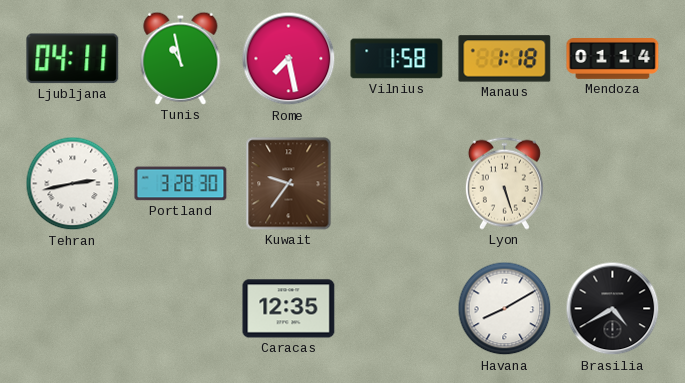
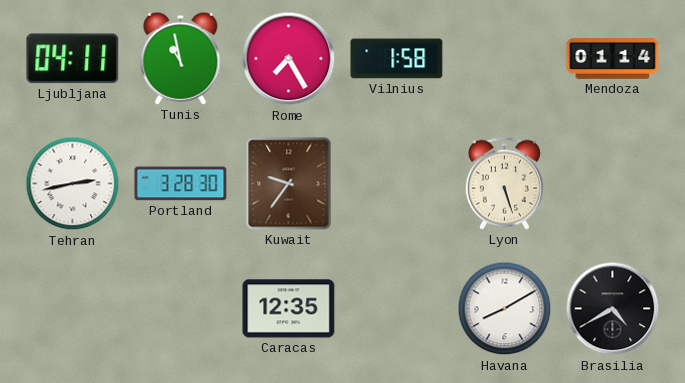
Rome: 7:28 -> 7:25 (289, 59)
Manaus: 1:18 -> none (505, 59)
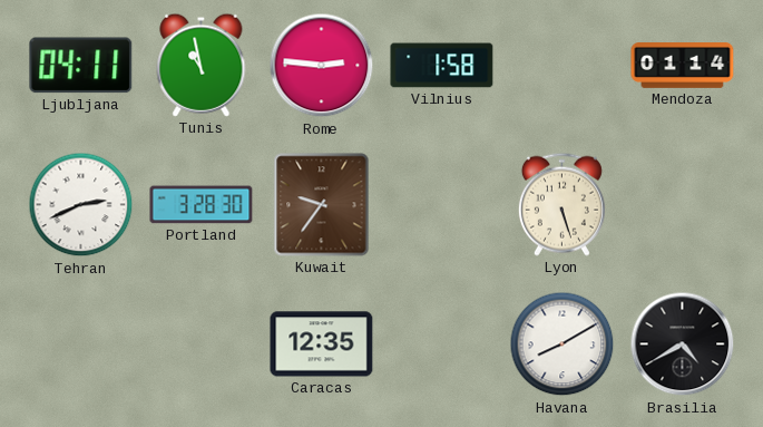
Rome: 7:25 -> 2:46 (322, 66)
Tehran: 2:43 -> 2:41 (81, 205)
